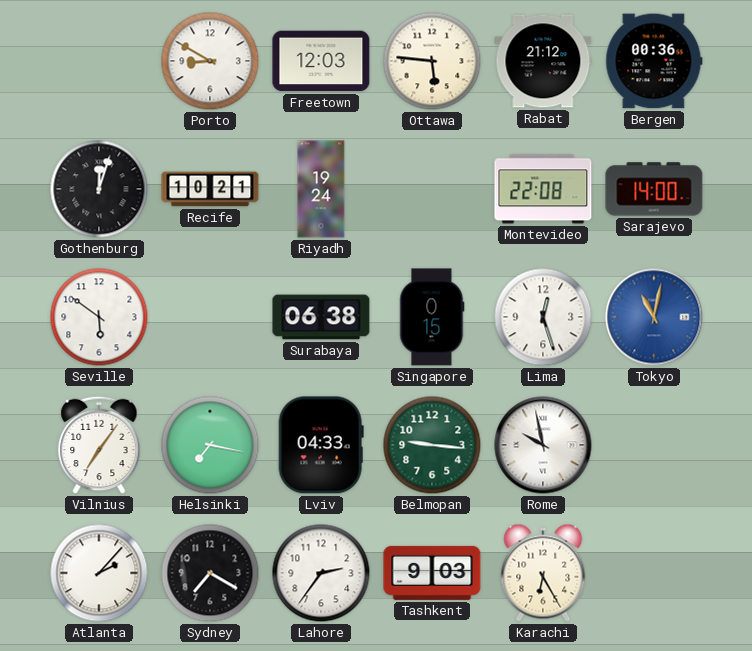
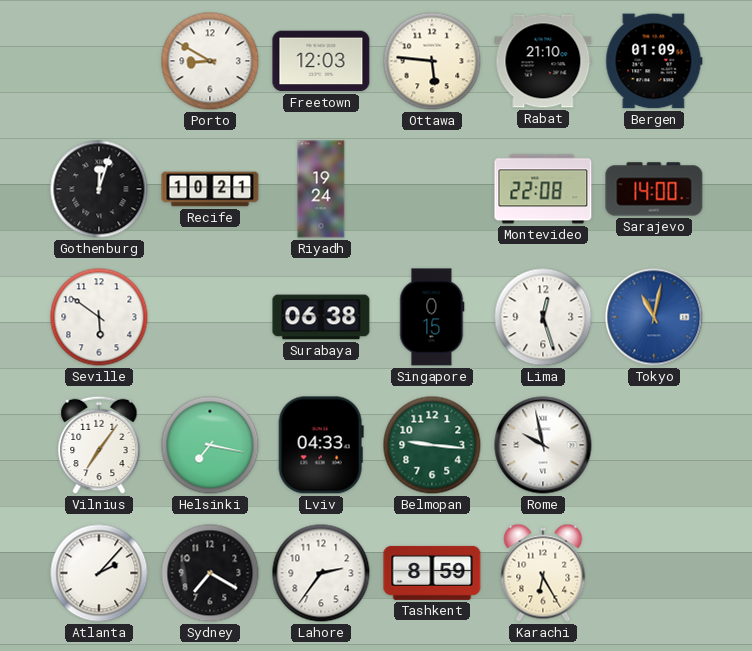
Rabat: 21:12 -> 21:10 (543, 61)
Bergen: 00:36 -> 01:09 (654, 61)
Tashkent: 9:03 -> 8:59 (432, 573)
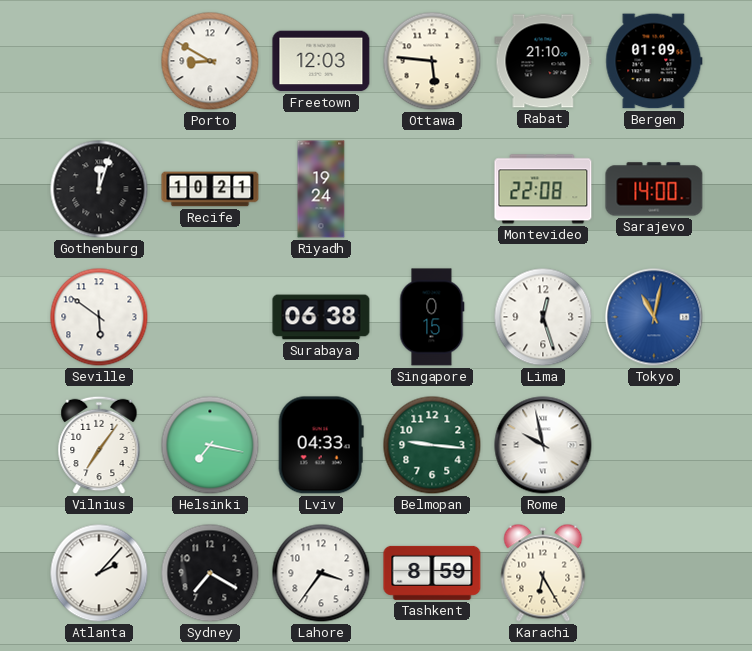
Lahore: 2:36 -> 3:36 (321, 573)
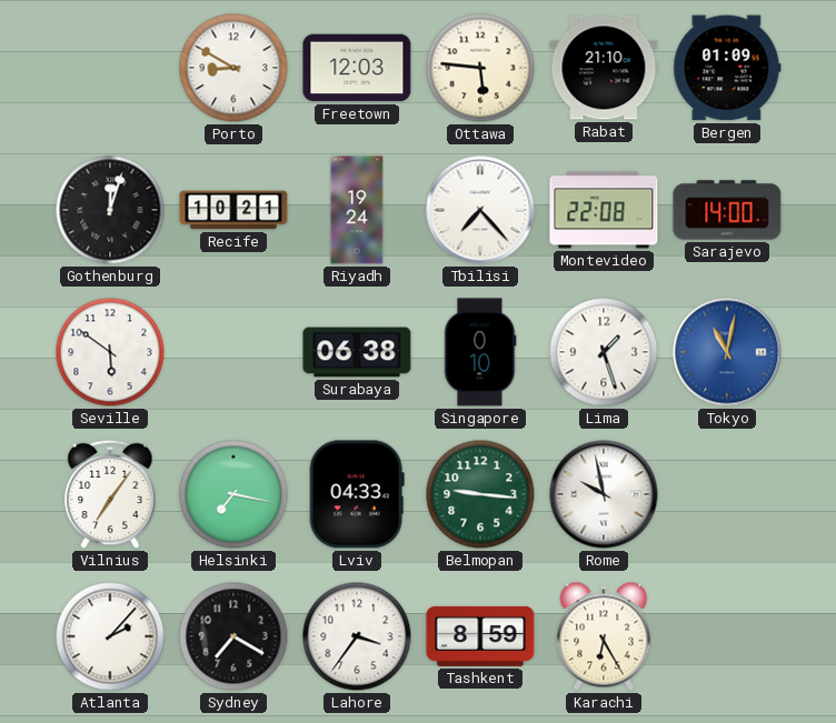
Tbilisi: none -> 7:23 (480, 210)
Singapore: 0:15 -> 0:10 (480, 352)
Lima: 12:27 -> 1:27 (604, 352)
